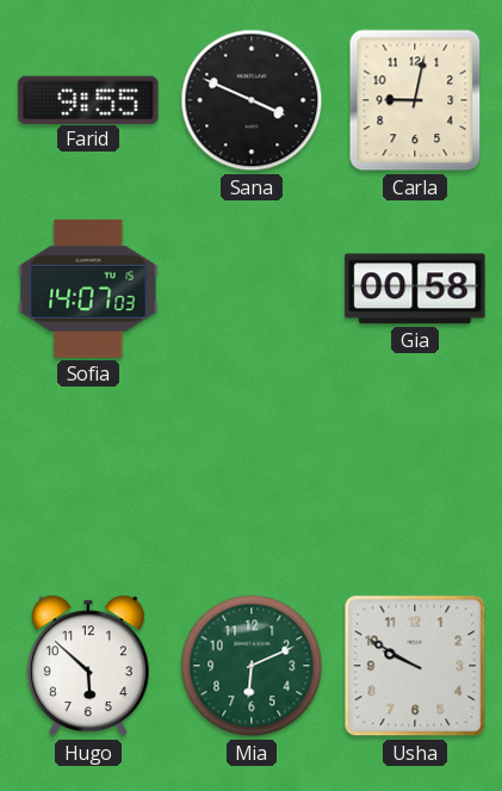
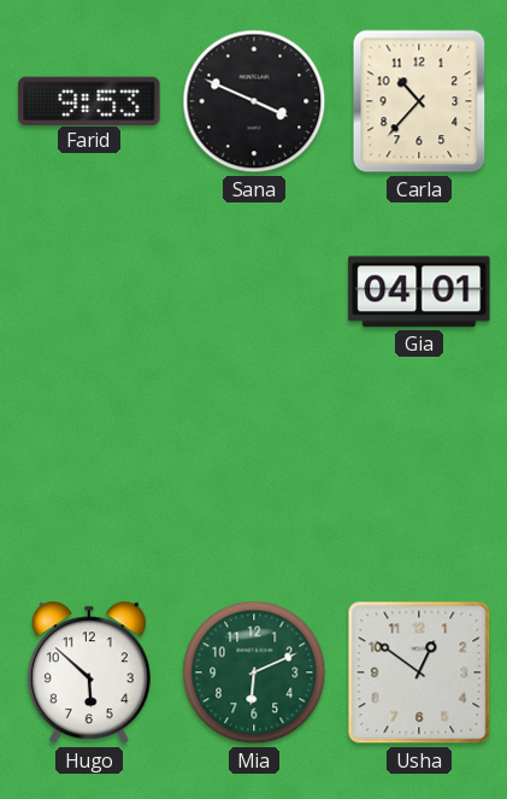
Farid: 9:55 -> 9:53 (89, 100)
Carla: 9:02 -> 10:37 (419, 101)
Sofia: 14:07 -> none (88, 289)
Gia: 00:58 -> 04:01 (419, 292)
Usha: 9:50 -> 12:51 (419, 672)
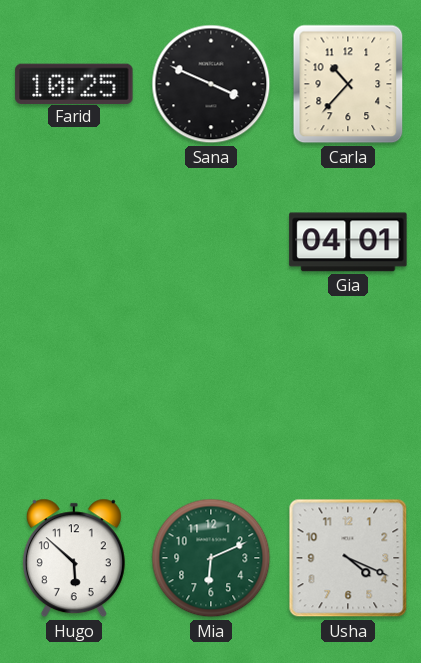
Farid: 9:53 -> 10:25 (74, 83)
Usha: 12:51 -> 4:19 (348, 558)
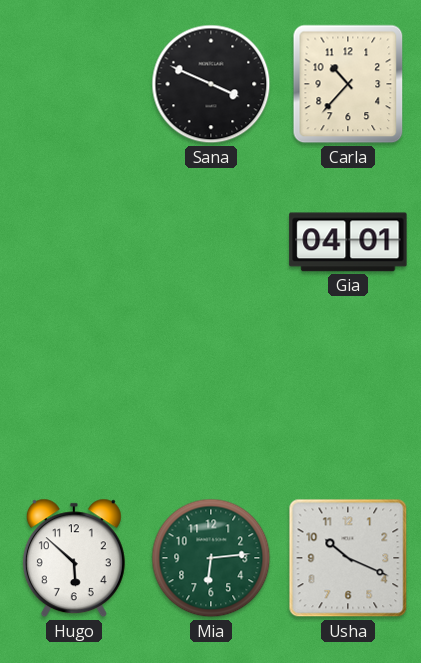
Farid: 10:25 -> none (74, 83)
Mia: 6:11 -> 6:14 (211, 558)
Usha: 4:19 -> 10:19 (348, 558)
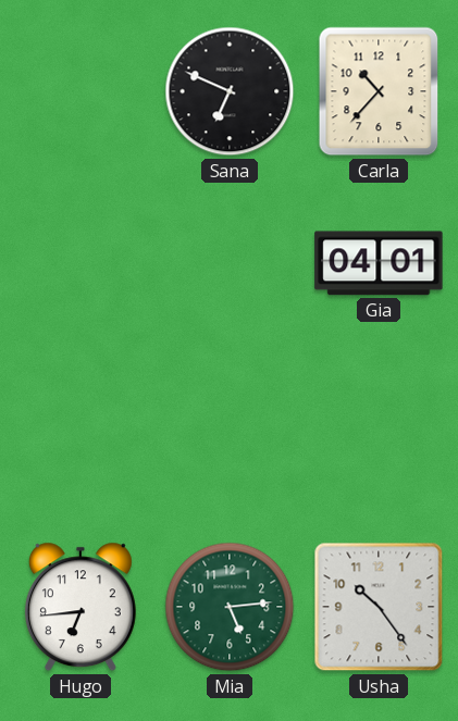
Sana: 3:49 -> 6:49 (230, 91)
Hugo: 5:52 -> 6:44 (81, 607)
Mia: 6:14 -> 5:14 (230, 607)
Usha: 10:19 -> 10:24 (379, 607)
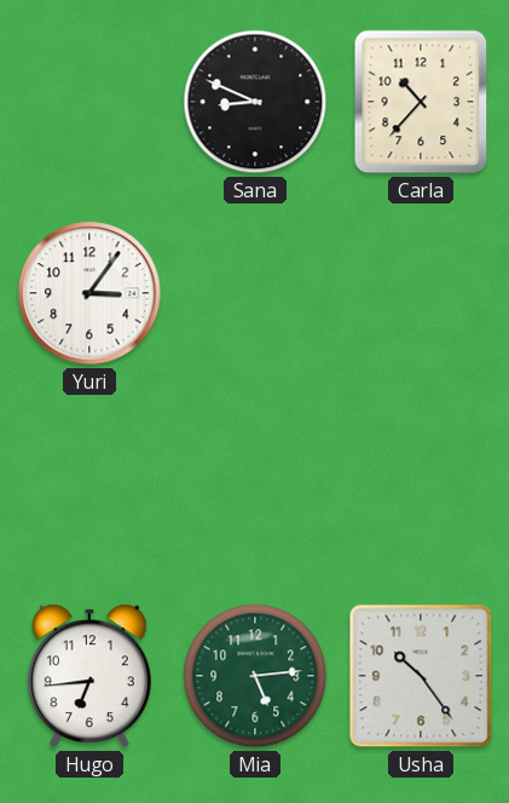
Sana: 6:49 -> 8:49 (255, 102)
Yuri: none -> 3:06 (89, 293)
Gia: 04:01 -> none (379, 263)
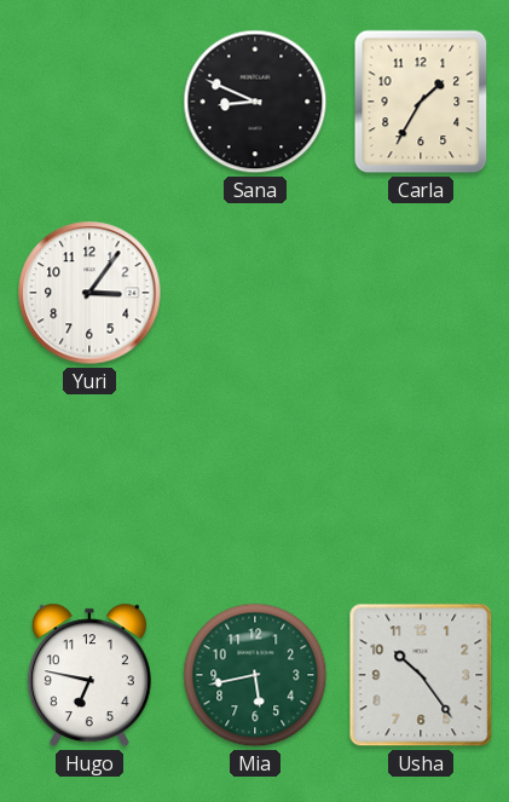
Carla: 10:37 -> 1:35 (421, 102)
Hugo: 6:44 -> 6:47 (89, 675)
Mia: 5:14 -> 5:43 (255, 675)
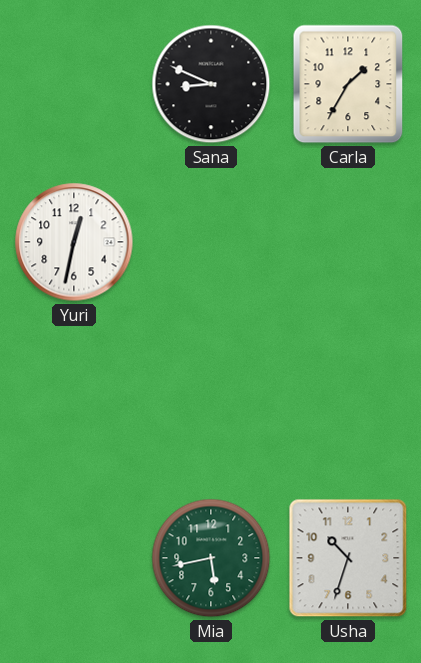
Yuri: 3:06 -> 12:32 (74, 242)
Hugo: 6:47 -> none (89, 675)
Usha: 10:24 -> 10:33 (348, 558)
